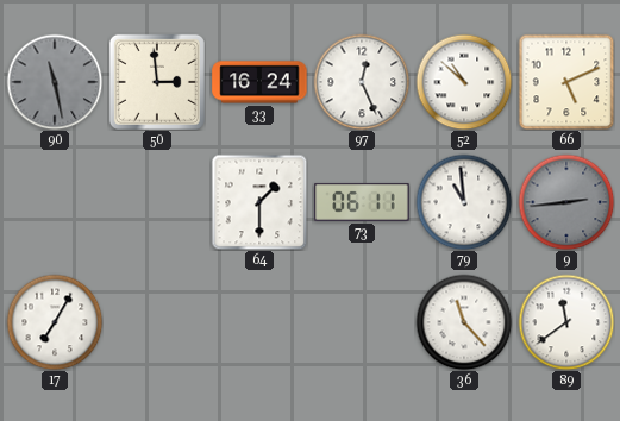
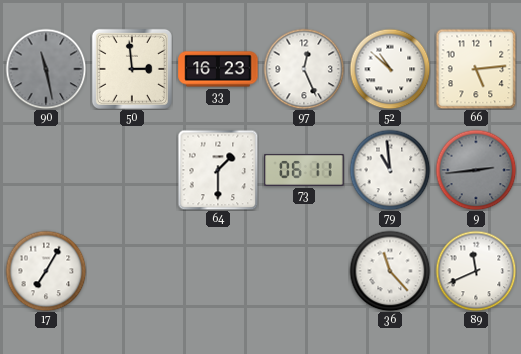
33: 16:24 -> 16:23 (218, 69)
66: 5:11 -> 5:14 (476, 69)
89: 11:39 -> 11:41 (476, 271)
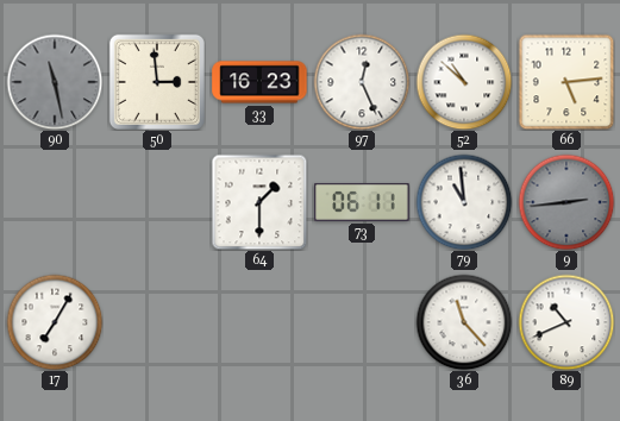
89: 11:41 -> 10:41 (566, 322)
